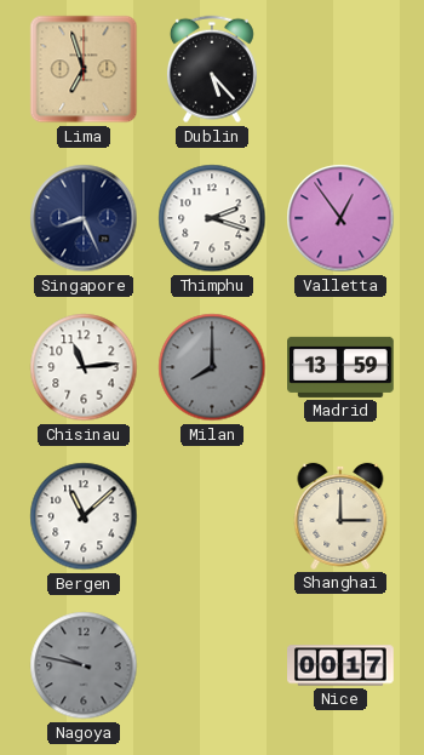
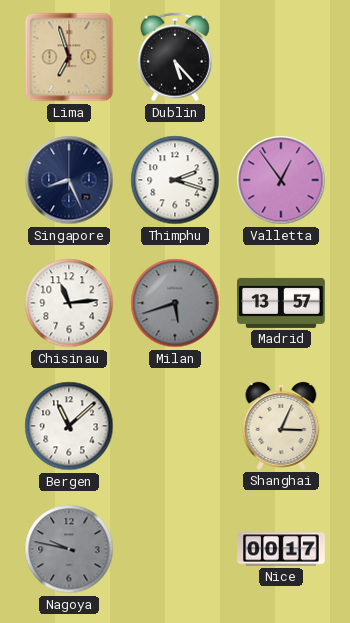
Milan: 8:00 -> 5:42 (175, 303)
Madrid: 13:59 -> 13:57 (282, 303)
Shanghai: 3:00 -> 3:04 (281, 426)
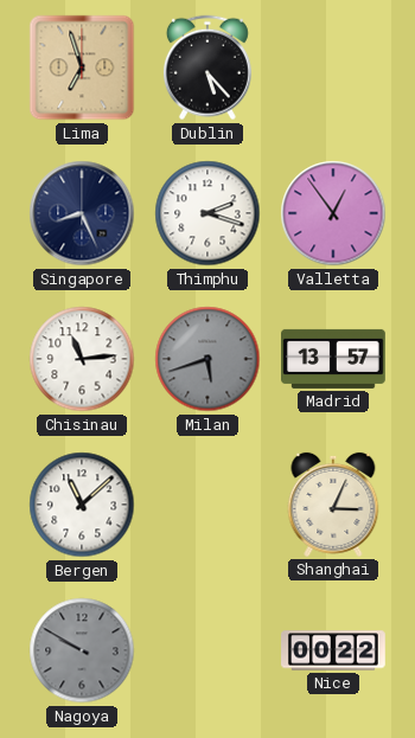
Nagoya: 9:47 -> 9:50 (82, 650)
Nice: 00:17 -> 00:22 (333, 650)
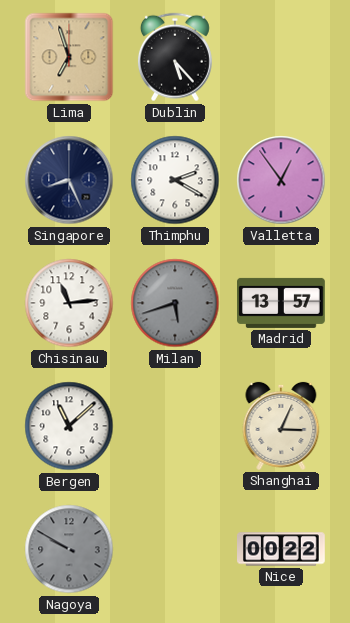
Thimphu: 2:18 -> 2:20 (175, 180)
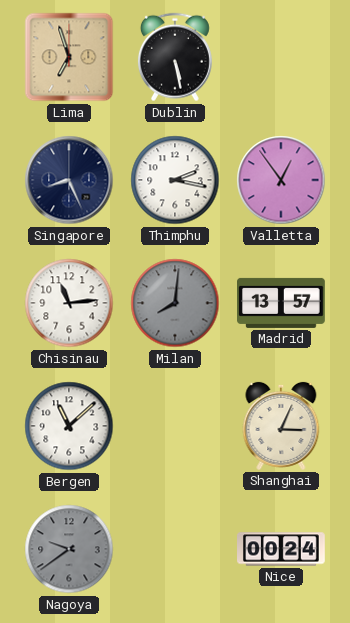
Dublin: 5:23 -> 5:28 (175, 57)
Thimphu: 2:20 -> 2:17 (175, 180)
Milan: 5:42 -> 8:01 (175, 303)
Nagoya: 9:50 -> 9:39 (69, 549)
Nice: 00:22 -> 00:24 (281, 549)
